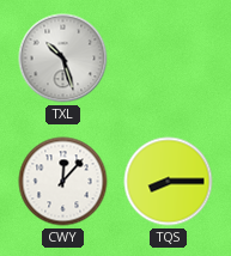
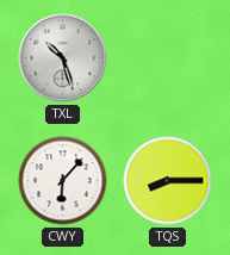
CWY: 12:07 -> 6:07 (63, 181)
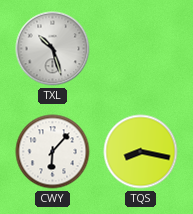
TQS: 8:15 -> 8:17 (141, 152)
